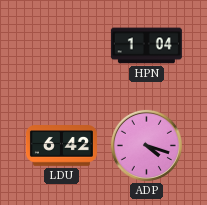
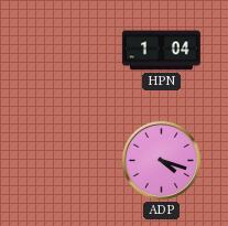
LDU: 6:42 -> none (61, 146)
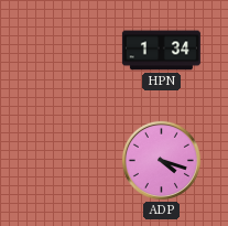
HPN: 1:04 -> 1:34 (161, 51)
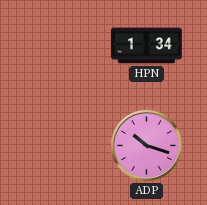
ADP: 4:18 -> 10:18 (146, 145)
